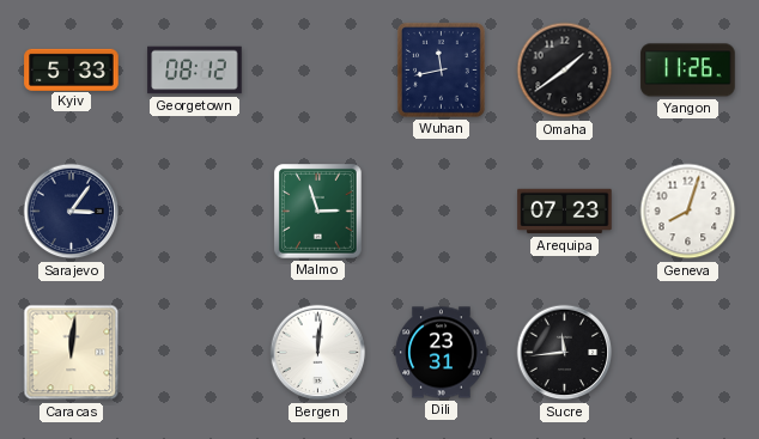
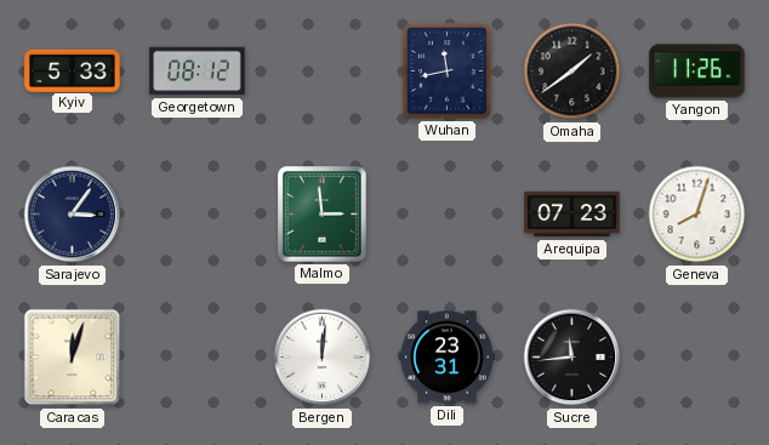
Malmo: 2:57 -> 2:59 (323, 215)
Caracas: 12:01 -> 12:03 (73, 358)
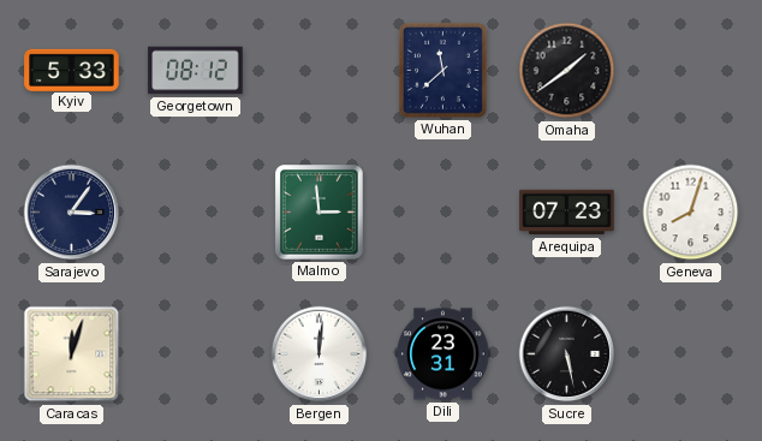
Wuhan: 11:43 -> 11:38 (442, 71)
Yangon: 11:26 -> none (697, 72)
Sucre: 11:44 -> 5:28 (567, 354)
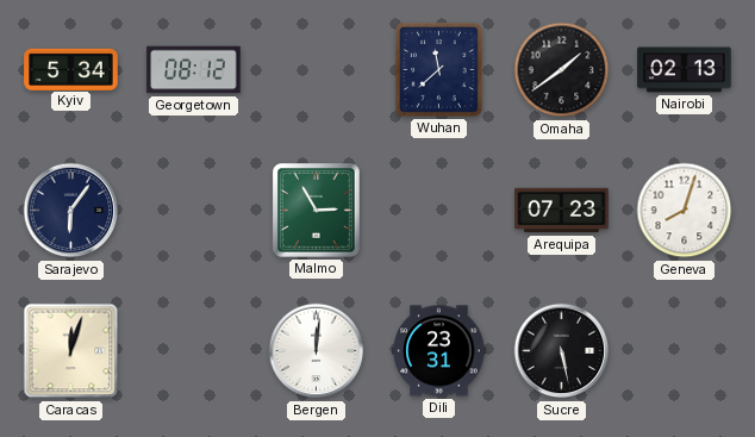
Kyiv: 5:33 -> 5:34 (71, 69)
Nairobi: none -> 02:13 (685, 70)
Sarajevo: 3:06 -> 6:06 (71, 211)
Malmo: 2:59 -> 2:55 (317, 211)
